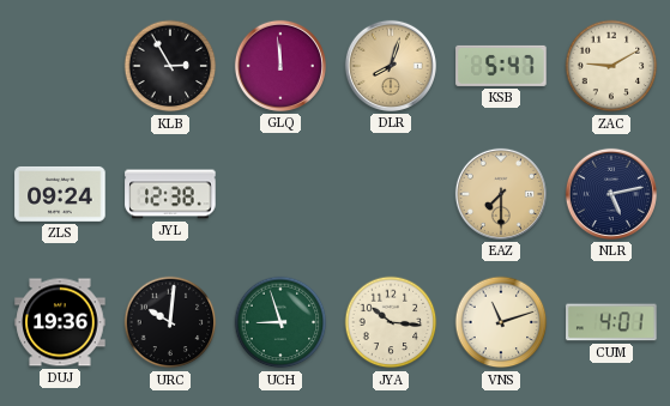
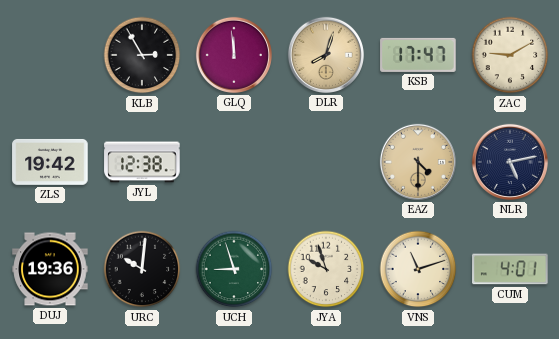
KSB: 5:47 -> 17:47 (418, 55)
ZLS: 09:24 -> 19:42 (50, 162)
EAZ: 7:30 -> 4:30 (418, 162)
JYA: 10:16 -> 9:57 (326, 269)
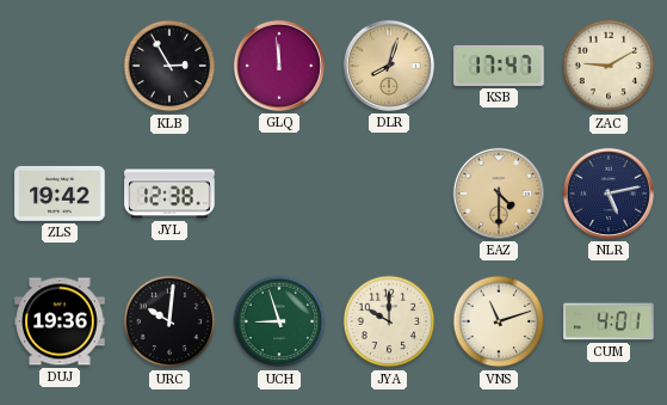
JYA: 9:57 -> 10:00 (389, 321)
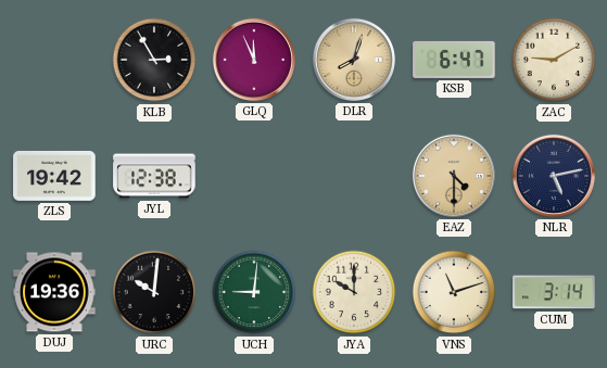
GLQ: 11:59 -> 11:56 (254, 60)
KSB: 17:47 -> 6:47 (454, 60)
UCH: 8:57 -> 9:01 (254, 292)
CUM: 4:01 -> 3:14 (554, 292)
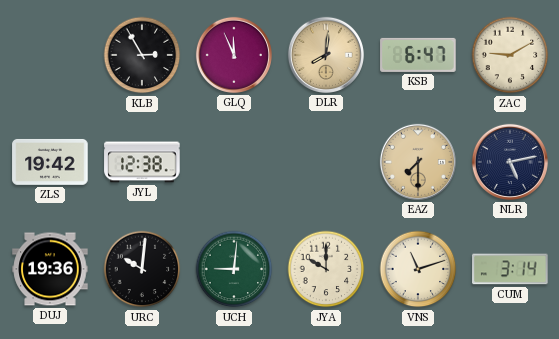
DLR: 8:03 -> 8:01 (326, 55)
EAZ: 4:30 -> 7:30 (418, 162)
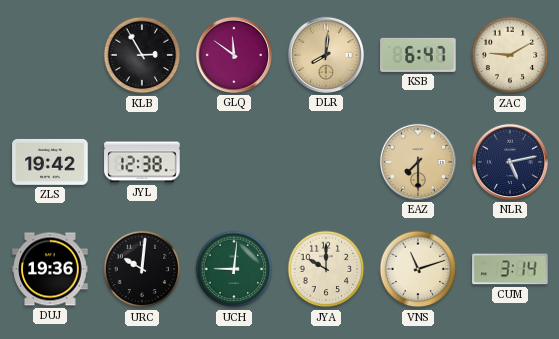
GLQ: 11:56 -> 11:51 (234, 55)
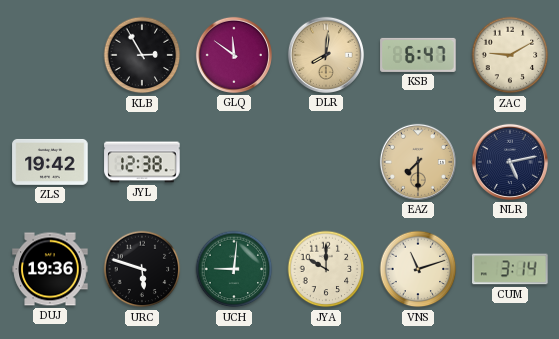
URC: 10:01 -> 5:48 (142, 269)
